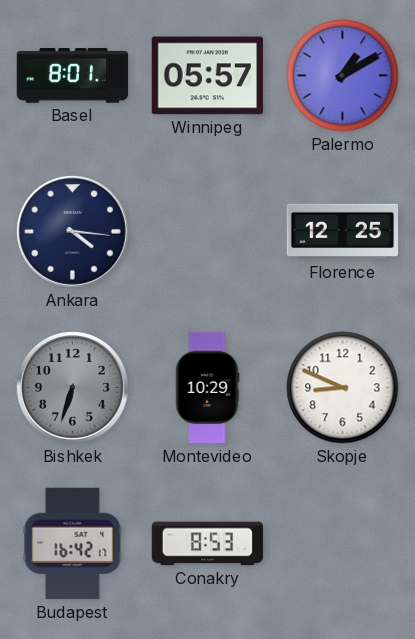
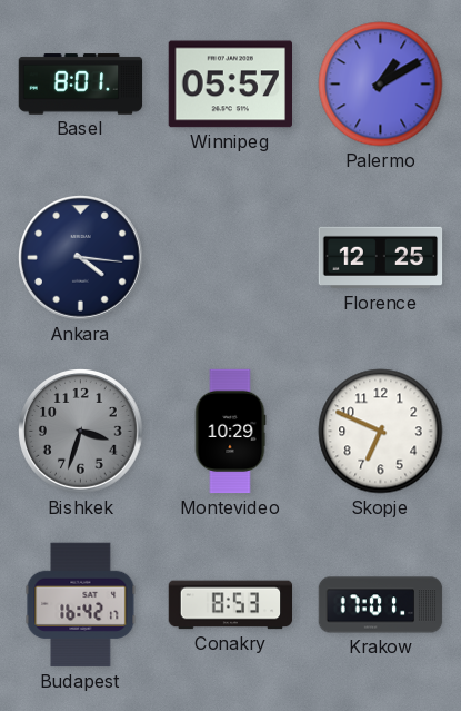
Bishkek: 6:33 -> 3:33 (81, 432)
Skopje: 8:49 -> 6:49 (381, 432)
Krakow: none -> 17:01 (381, 605)
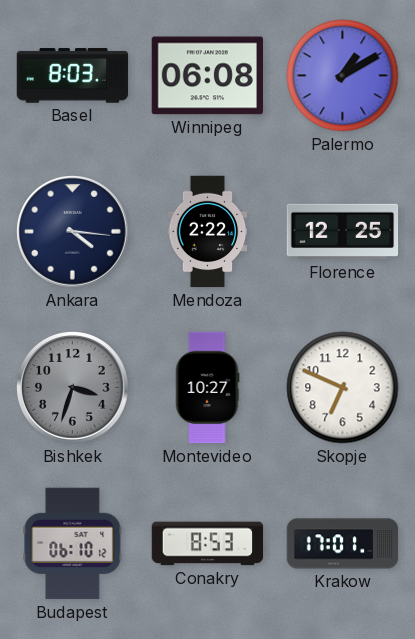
Basel: 8:01 -> 8:03 (73, 76)
Winnipeg: 05:57 -> 06:08 (207, 76)
Mendoza: none -> 2:22 (208, 232)
Montevideo: 10:29 -> 10:27 (207, 388)
Budapest: 16:42 -> 06:10 (73, 544)
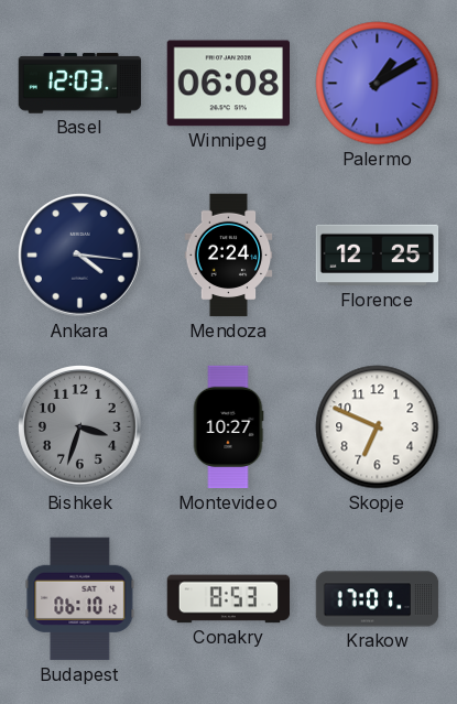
Basel: 8:03 -> 12:03 (80, 84)
Mendoza: 2:22 -> 2:24 (229, 256)
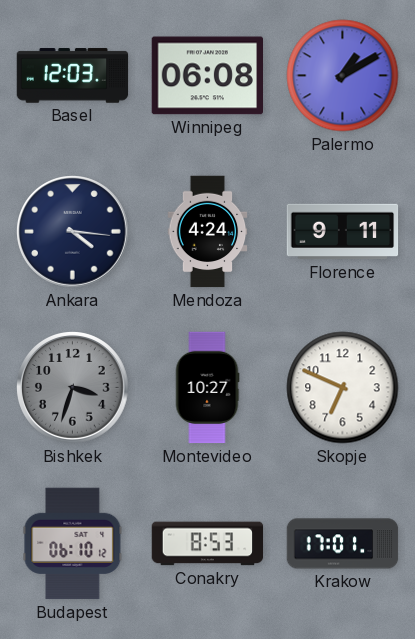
Mendoza: 2:24 -> 4:24 (208, 232)
Florence: 12:25 -> 9:11 (343, 232)
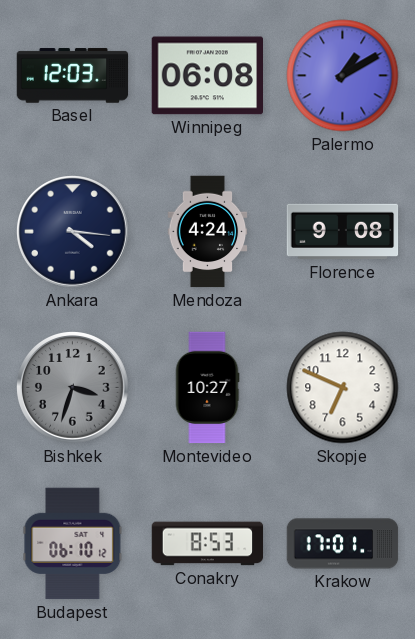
Florence: 9:11 -> 9:08 (343, 232)
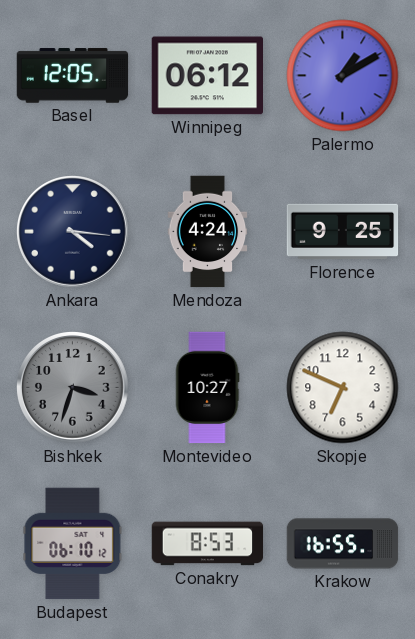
Basel: 12:03 -> 12:05 (73, 76)
Winnipeg: 06:08 -> 06:12 (207, 76)
Florence: 9:08 -> 9:25 (343, 232)
Krakow: 17:01 -> 16:55 (343, 544)
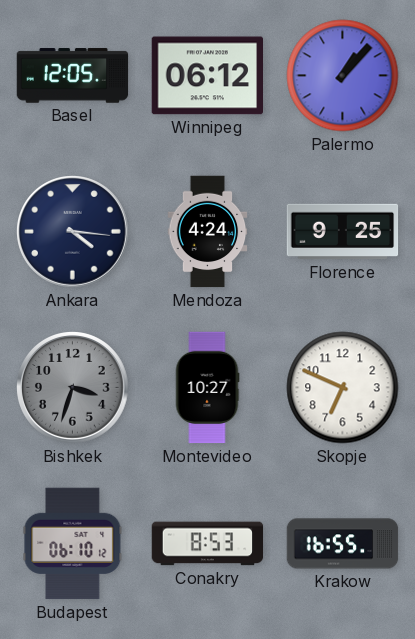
Palermo: 1:10 -> 1:07 (343, 76)
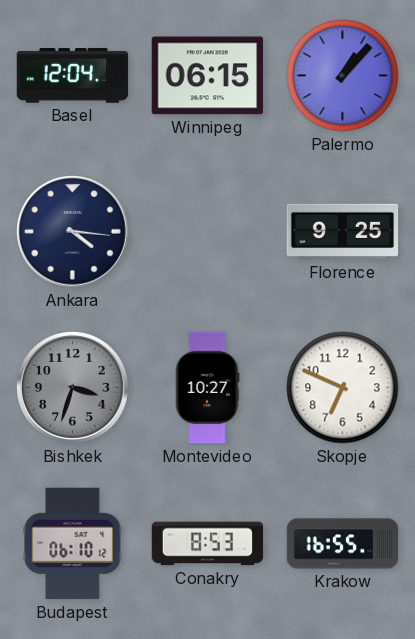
Basel: 12:05 -> 12:04 (73, 76)
Winnipeg: 06:12 -> 06:15 (207, 76)
Mendoza: 4:24 -> none (208, 232)
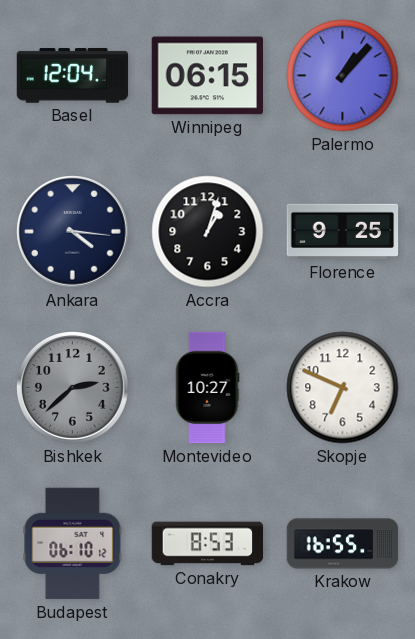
Accra: none -> 1:03 (208, 232)
Bishkek: 3:33 -> 2:38 (73, 388)
